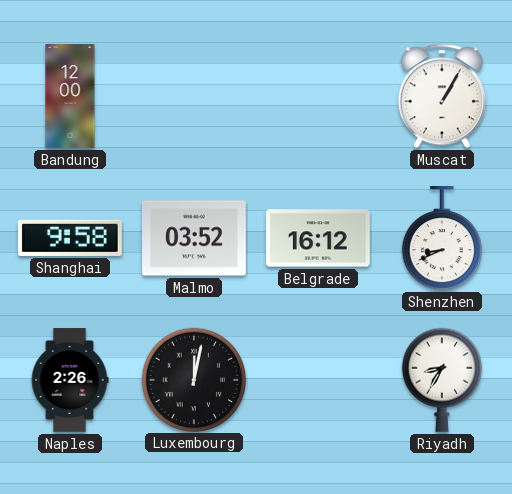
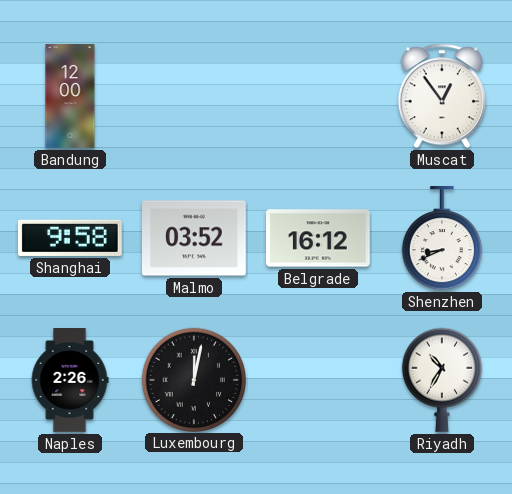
Muscat: 1:05 -> 12:54 (442, 96)
Riyadh: 8:35 -> 10:35 (442, 380)
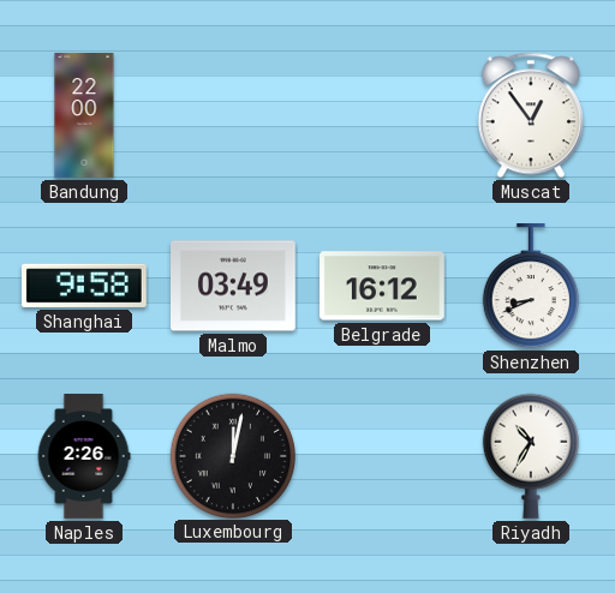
Bandung: 12:00 -> 22:00 (84, 115)
Malmo: 03:52 -> 03:49 (234, 286)
